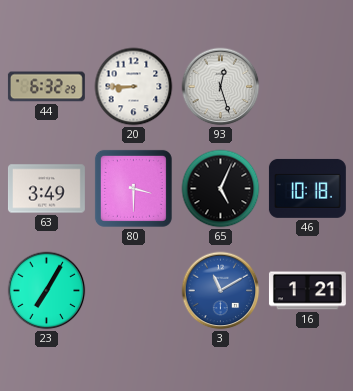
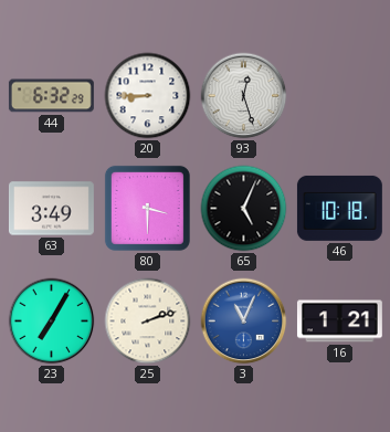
25: none -> 2:12 (148, 322)
3: 11:10 -> 11:04 (244, 322)
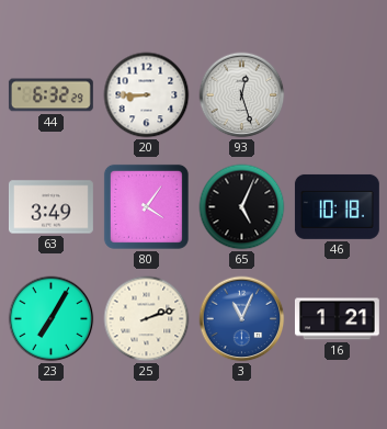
80: 3:30 -> 4:06 (146, 206)
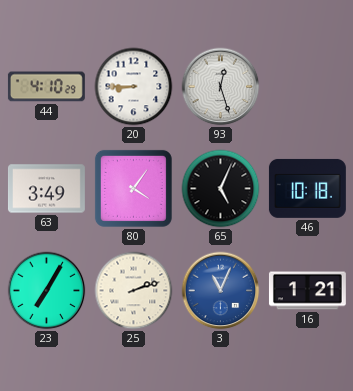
44: 6:32 -> 4:10 (46, 87)
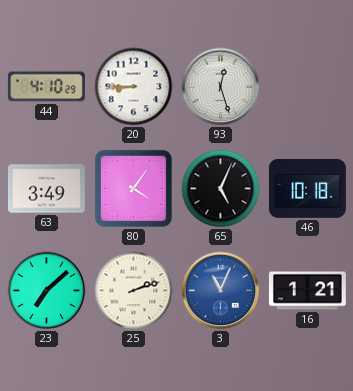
23: 7:05 -> 7:08 (47, 291)
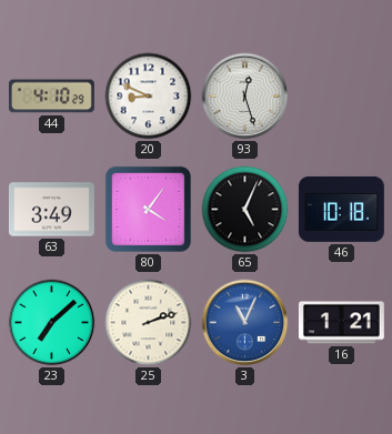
20: 8:45 -> 8:49 (149, 97)
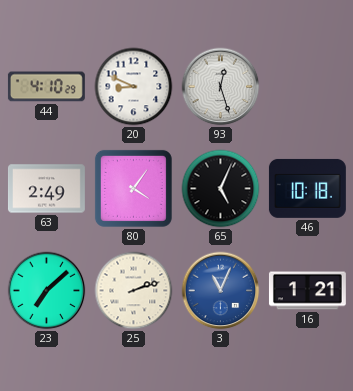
63: 3:49 -> 2:49 (46, 189)
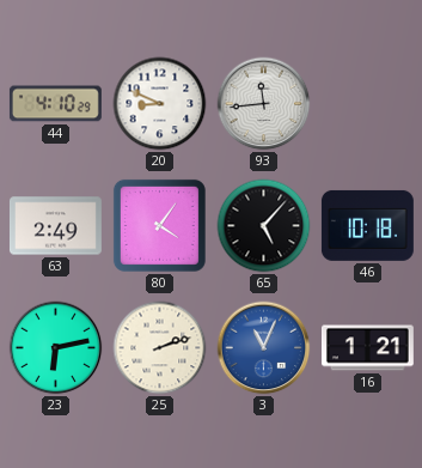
93: 12:27 -> 11:44 (264, 104)
65: 5:04 -> 5:07 (264, 226)
23: 7:08 -> 6:13 (56, 348)
